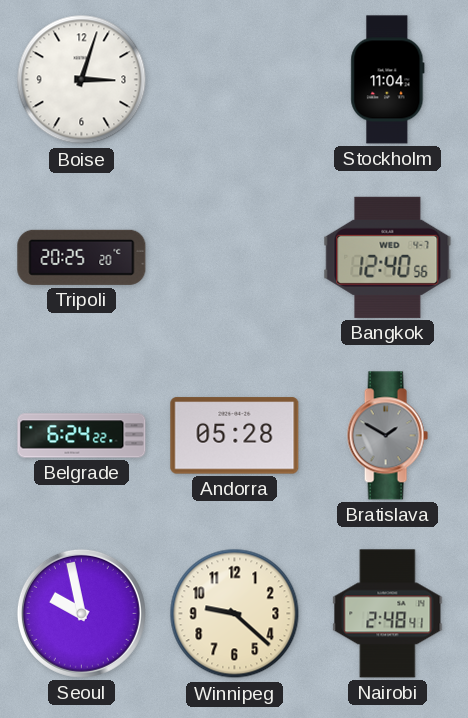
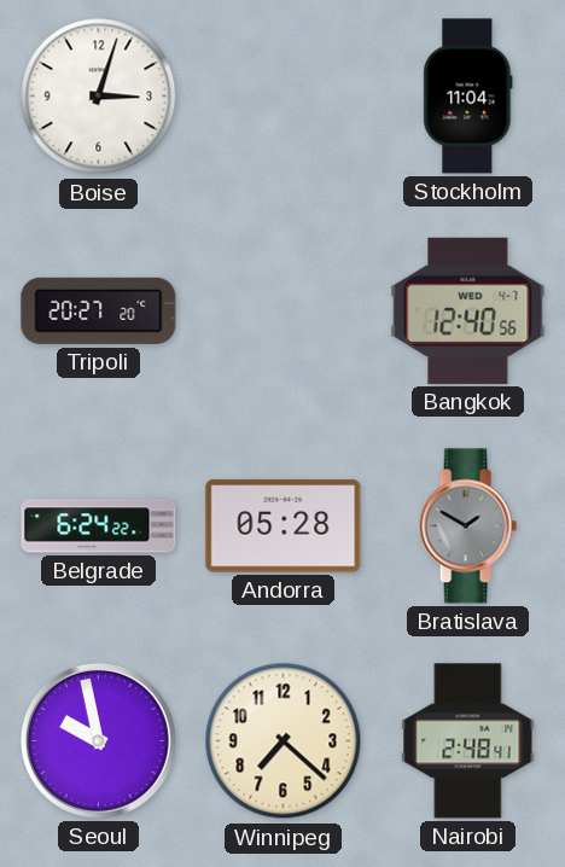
Tripoli: 20:25 -> 20:27 (99, 310)
Winnipeg: 9:22 -> 7:22 (284, 741)
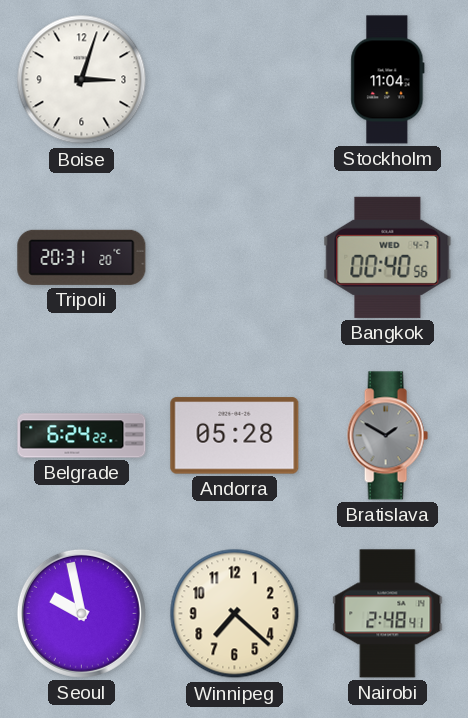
Tripoli: 20:27 -> 20:31 (82, 257)
Bangkok: 12:40 -> 00:40 (388, 257)
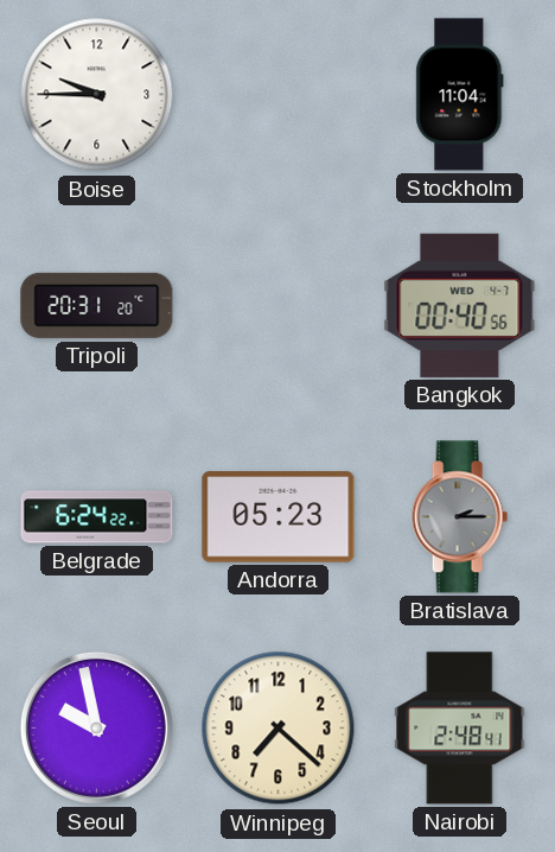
Boise: 3:03 -> 9:45 (97, 95)
Andorra: 05:28 -> 05:23 (279, 517)
Bratislava: 1:50 -> 2:15 (459, 517)
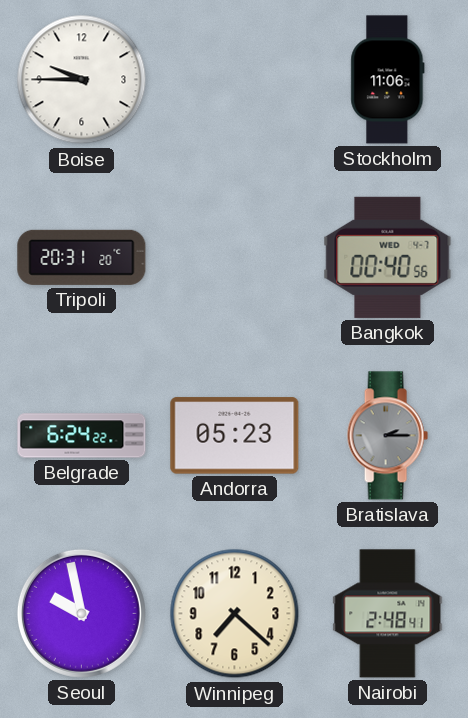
Stockholm: 11:04 -> 11:06 (388, 80)
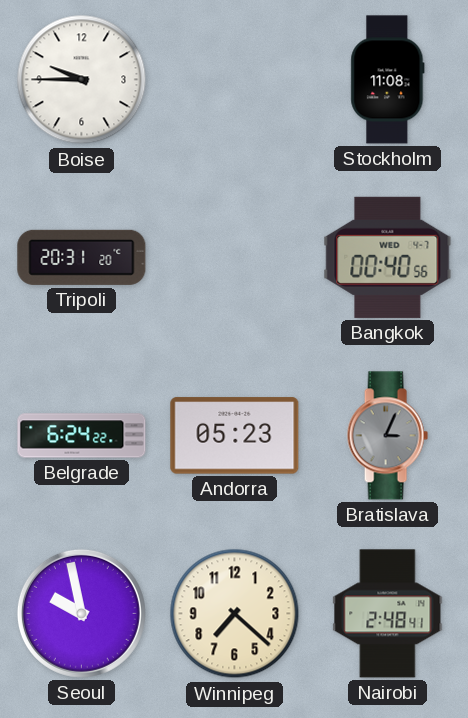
Stockholm: 11:06 -> 11:08 (388, 80)
Bratislava: 2:15 -> 3:04 (387, 436)
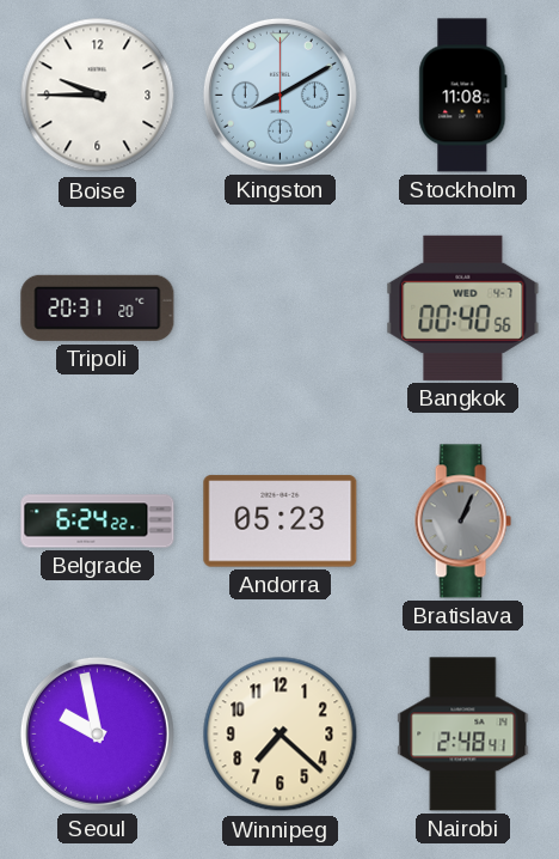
Kingston: none -> 8:10 (279, 95)
Bratislava: 3:04 -> 1:04 (462, 522)
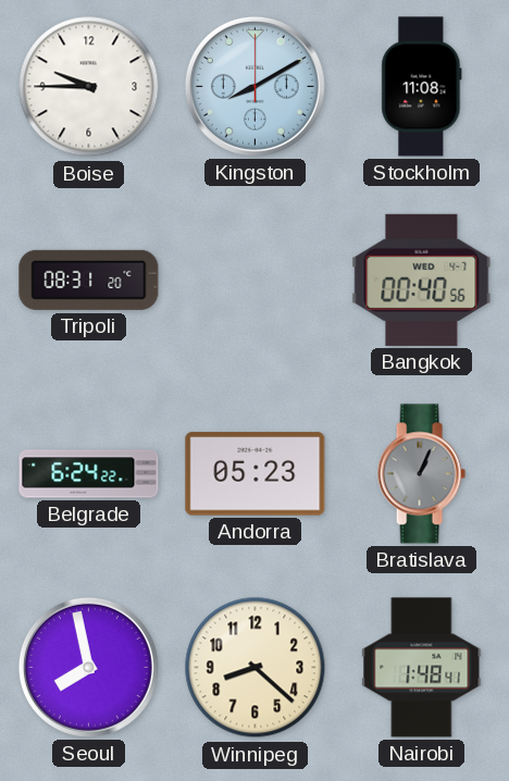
Tripoli: 20:31 -> 08:31 (89, 280)
Seoul: 9:58 -> 7:58 (88, 667)
Winnipeg: 7:22 -> 8:22 (256, 668)
Nairobi: 2:48 -> 1:48 (422, 668)
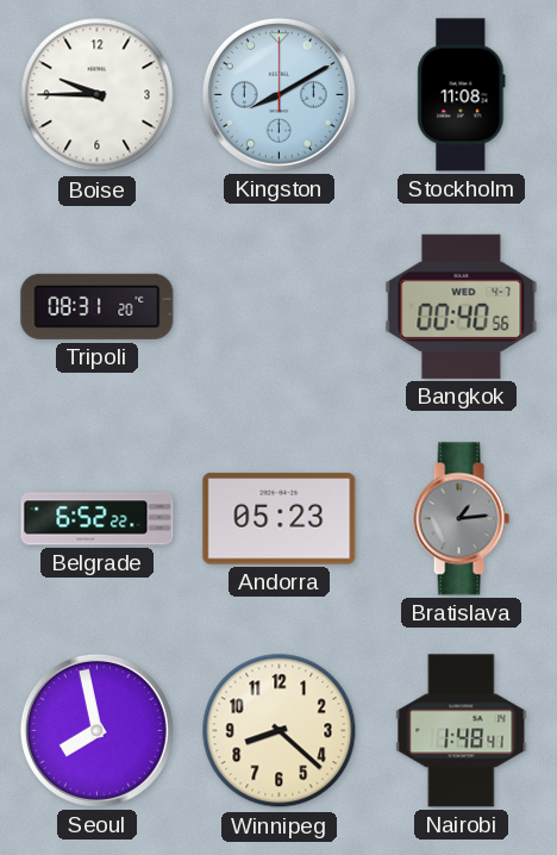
Belgrade: 6:24 -> 6:52 (98, 519)
Bratislava: 1:04 -> 1:14 (461, 519)
